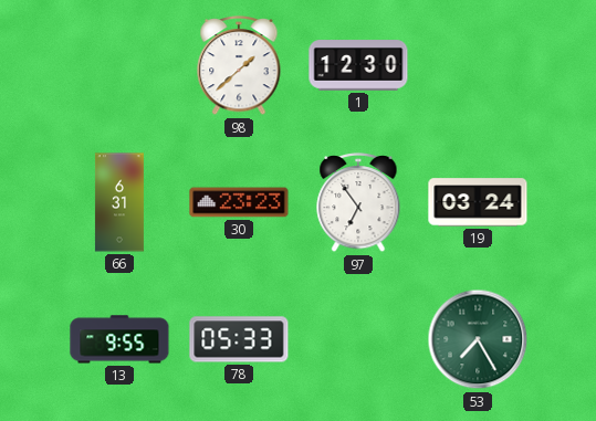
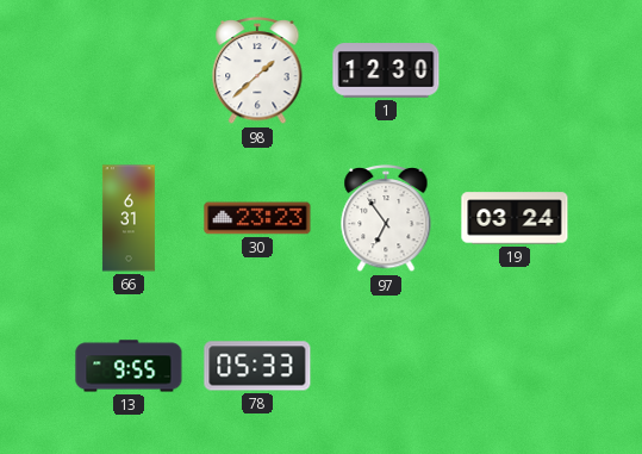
53: 7:25 -> none (478, 339)
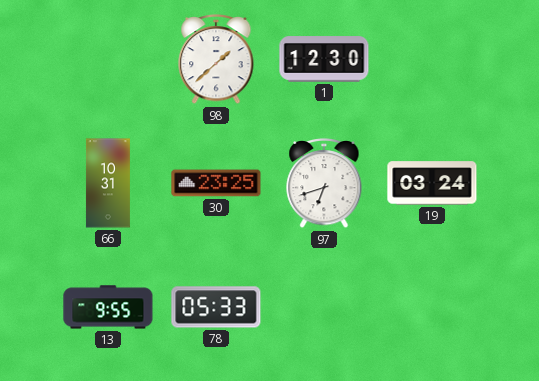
66: 6:31 -> 10:31 (108, 183)
30: 23:23 -> 23:25 (216, 183)
97: 6:54 -> 6:42 (324, 183)
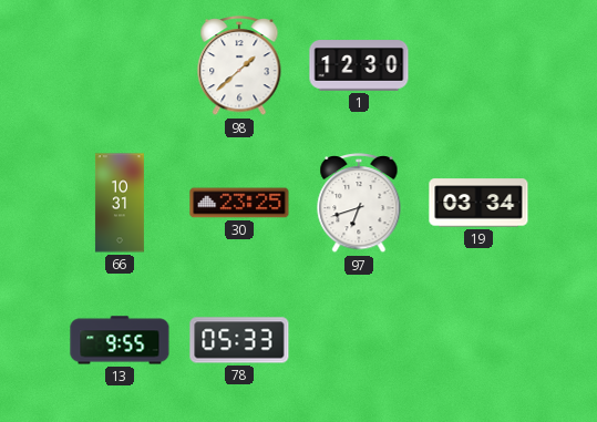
19: 03:24 -> 03:34 (478, 203)
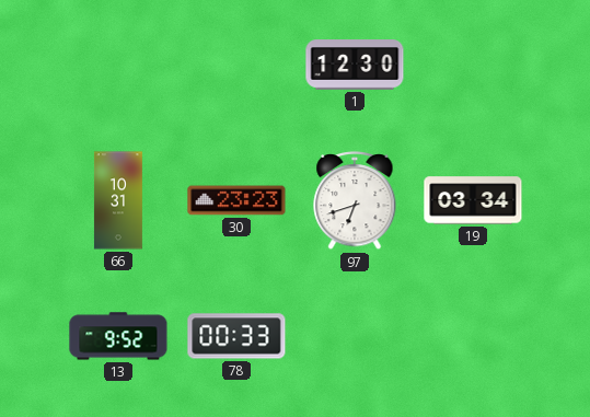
98: 1:38 -> none (239, 65)
30: 23:25 -> 23:23 (236, 200)
13: 9:55 -> 9:52 (118, 336)
78: 05:33 -> 00:33 (236, 336)
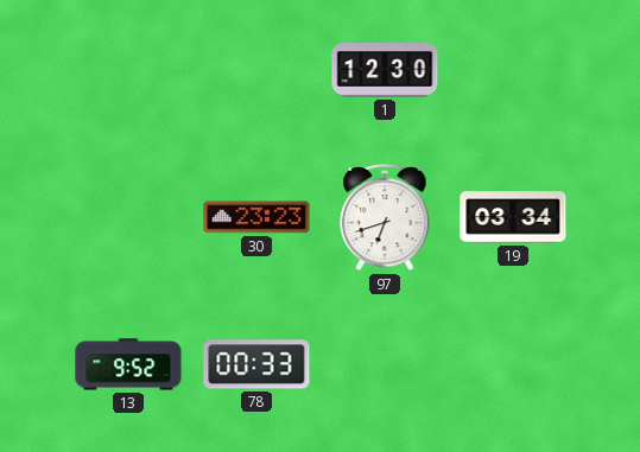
66: 10:31 -> none (118, 200)
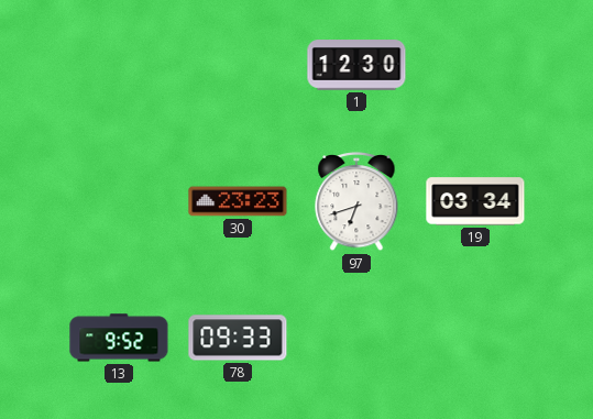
78: 00:33 -> 09:33 (238, 338)
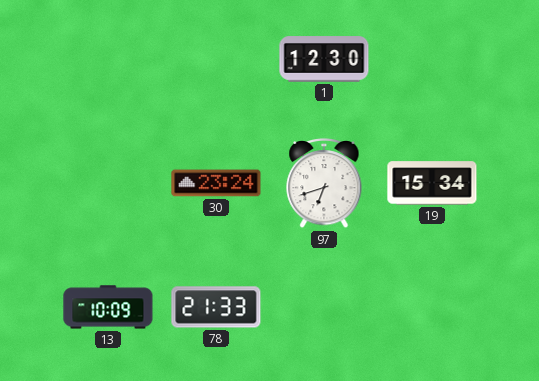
30: 23:23 -> 23:24 (216, 183)
19: 03:34 -> 15:34 (432, 183)
13: 9:52 -> 10:09 (108, 307)
78: 09:33 -> 21:33 (216, 307)
